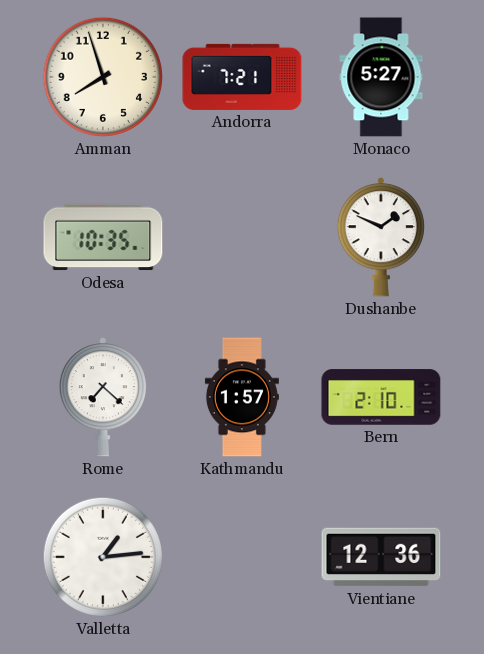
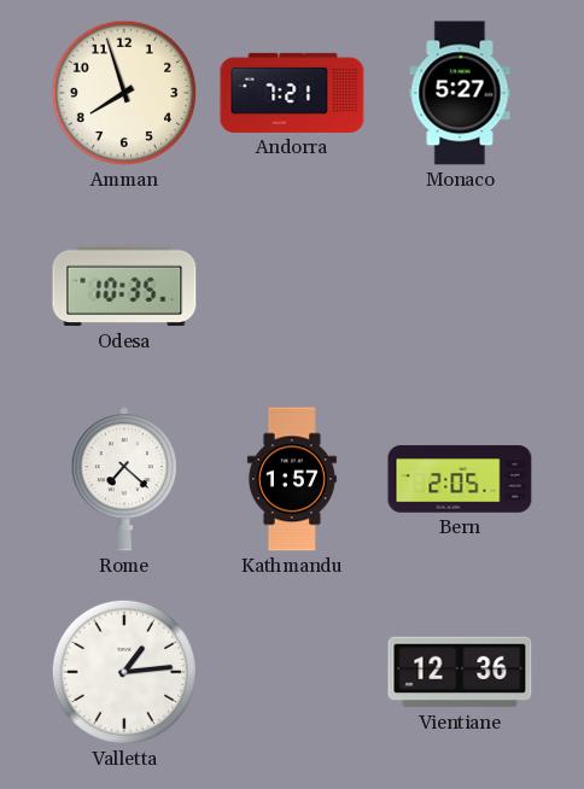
Dushanbe: 1:49 -> none (381, 237)
Bern: 2:10 -> 2:05 (460, 479)
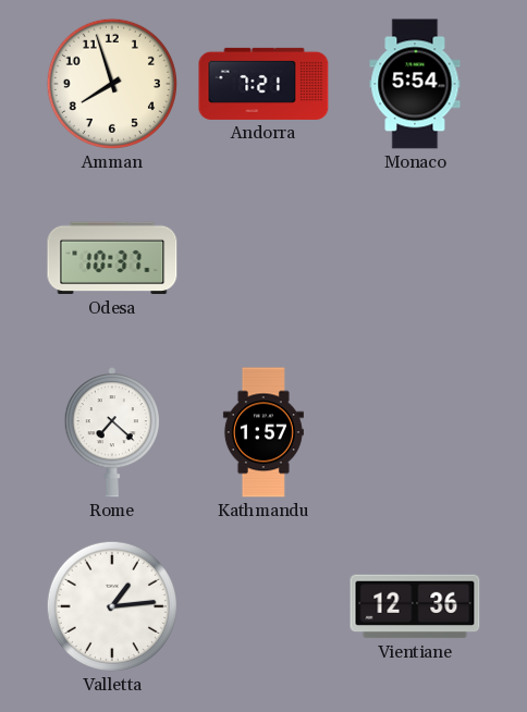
Monaco: 5:27 -> 5:54 (415, 84)
Odesa: 10:35 -> 10:37 (112, 258)
Bern: 2:05 -> none (460, 479)
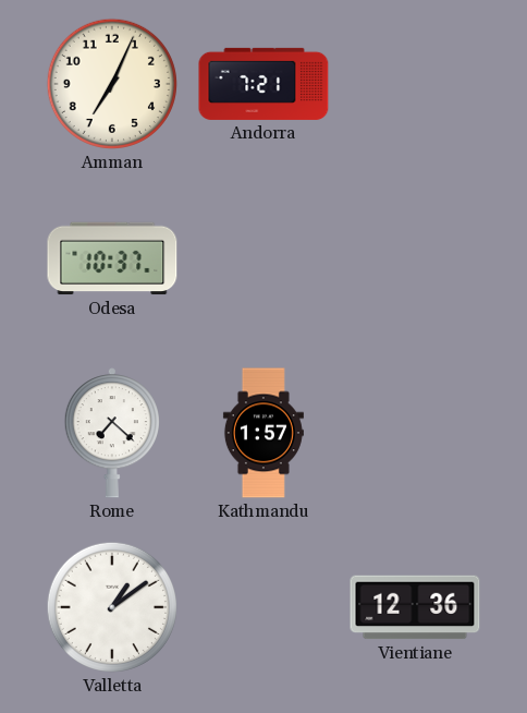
Amman: 7:57 -> 7:04 (112, 84)
Monaco: 5:54 -> none (415, 84)
Valletta: 1:14 -> 1:09 (112, 607)
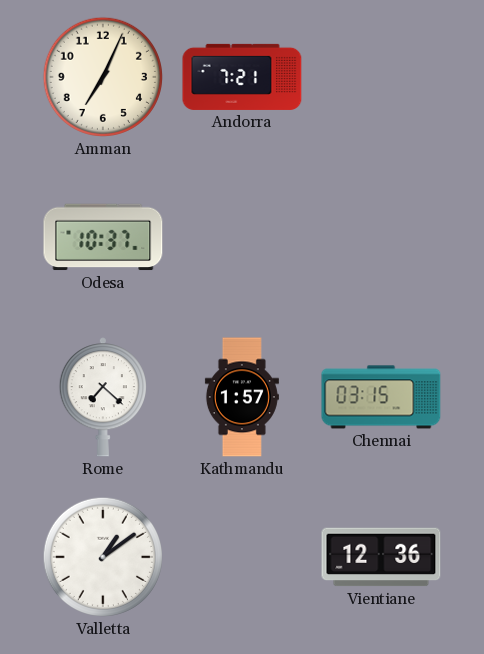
Chennai: none -> 03:15 (381, 397)
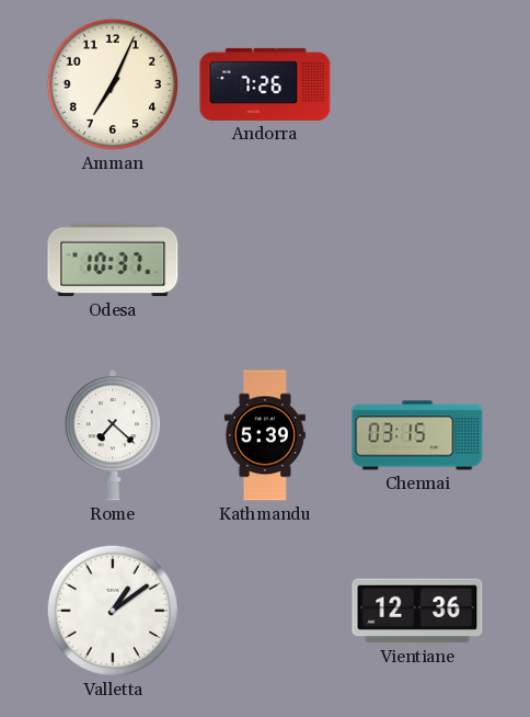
Andorra: 7:21 -> 7:26 (265, 84)
Kathmandu: 1:57 -> 5:39 (265, 435)
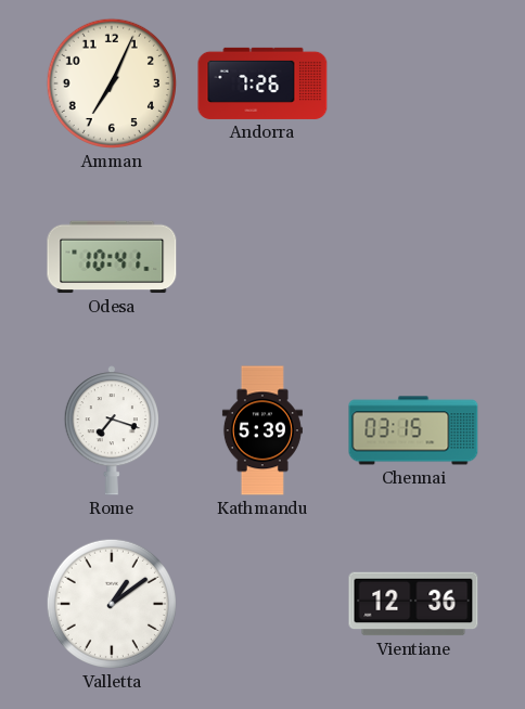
Odesa: 10:37 -> 10:41 (112, 257)
Rome: 7:22 -> 7:18 (112, 430)
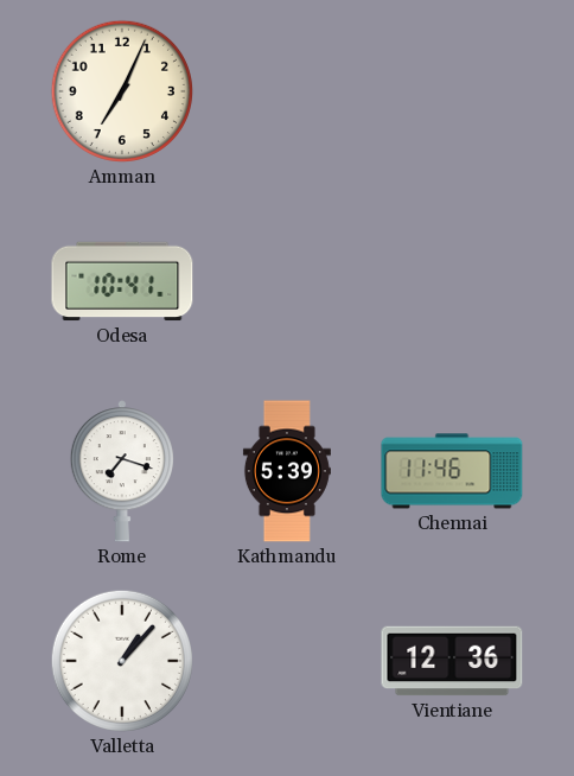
Andorra: 7:26 -> none (262, 83)
Chennai: 03:15 -> 11:46 (452, 471)
Valletta: 1:09 -> 1:07 (122, 661)
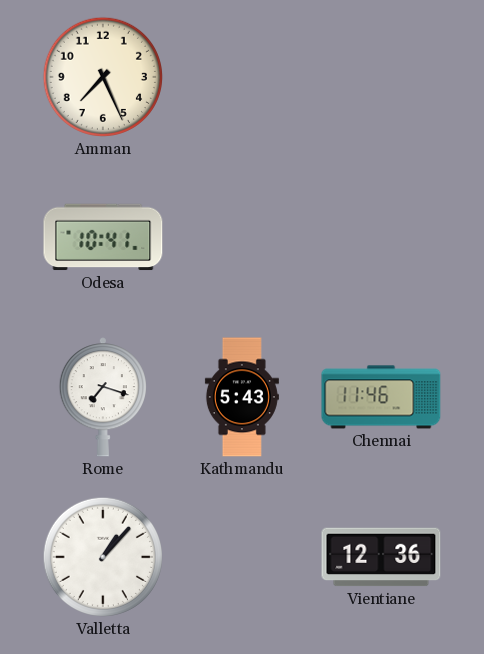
Amman: 7:04 -> 7:26 (103, 77)
Kathmandu: 5:39 -> 5:43 (242, 397)
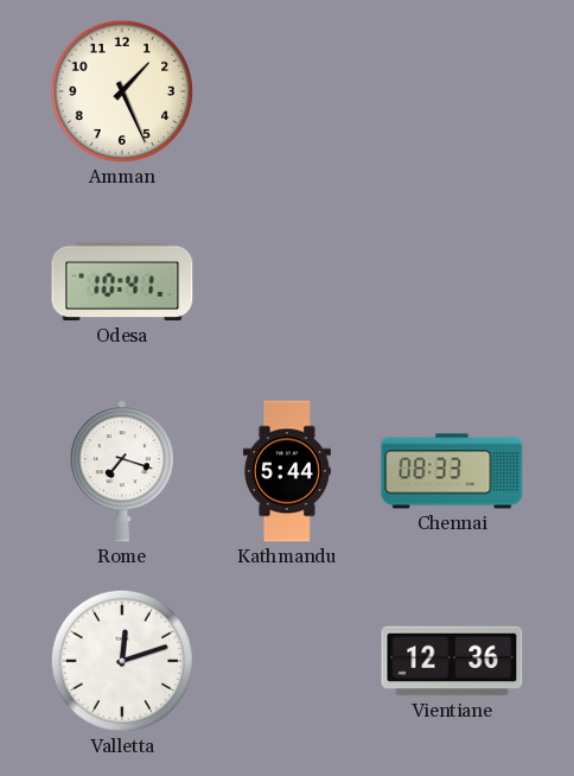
Amman: 7:26 -> 1:26 (122, 91)
Kathmandu: 5:43 -> 5:44 (287, 471)
Chennai: 11:46 -> 08:33 (452, 471)
Valletta: 1:07 -> 12:12 (122, 661)
